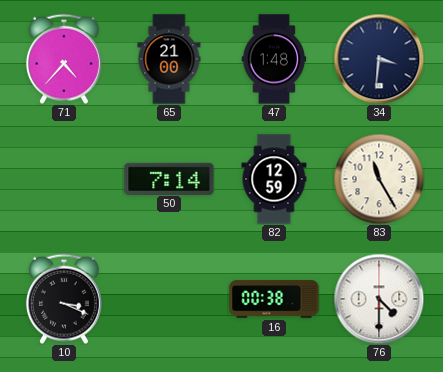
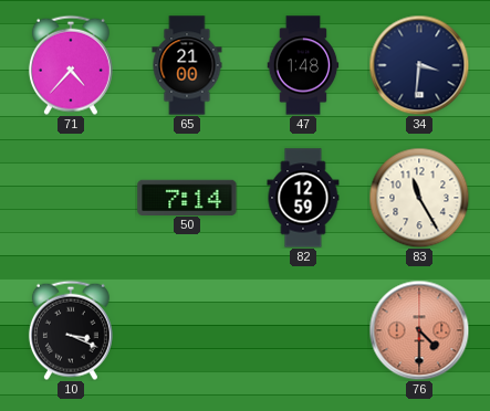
16: 00:38 -> none (274, 299)
76 dial: white -> salmon (419, 330)
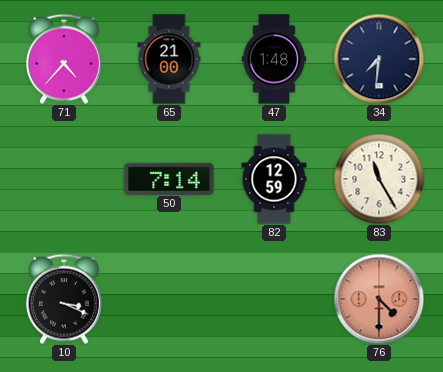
34: 3:31 -> 7:31 (379, 59)
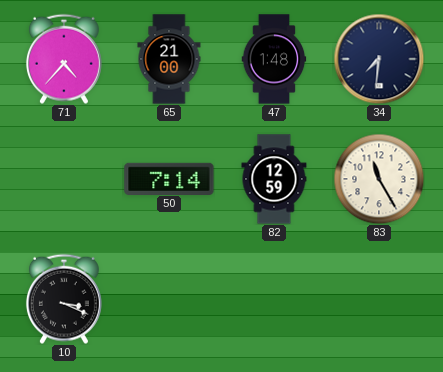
76: 4:30 -> none (379, 299)
